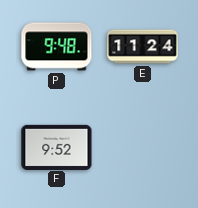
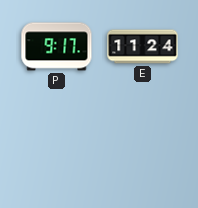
P: 9:48 -> 9:17 (57, 47)
F: 9:52 -> none (57, 147)
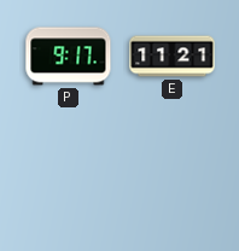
E: 11:24 -> 11:21 (173, 57)
